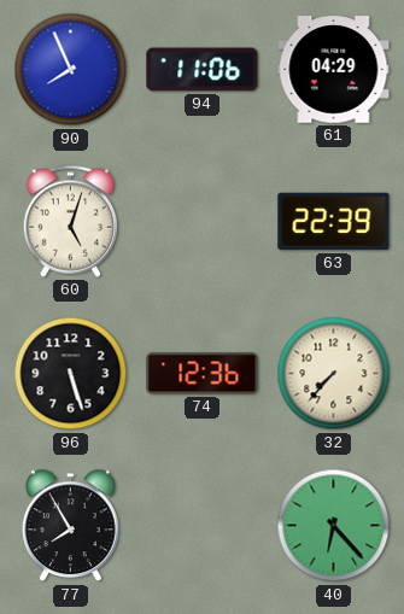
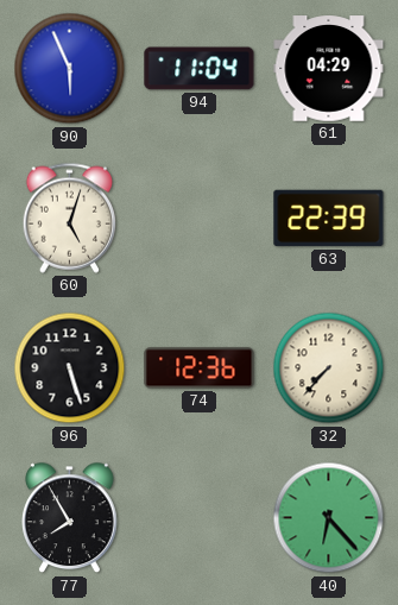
90: 7:56 -> 5:56 (70, 69)
94: 11:06 -> 11:04 (200, 69)
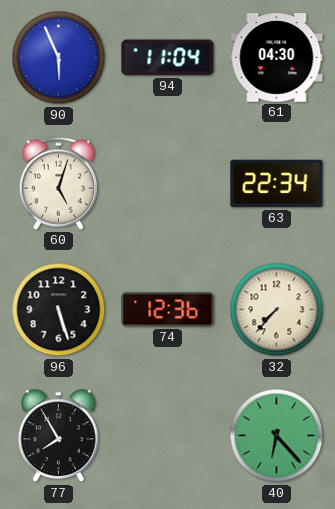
61: 04:29 -> 04:30 (277, 58)
63: 22:39 -> 22:34 (277, 184)
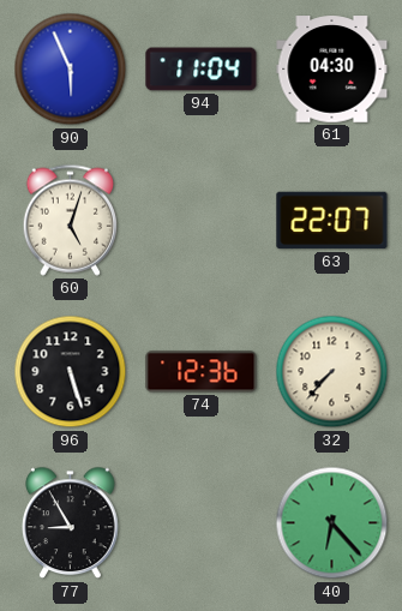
63: 22:34 -> 22:07 (332, 221)
77: 7:55 -> 8:55 (71, 523)
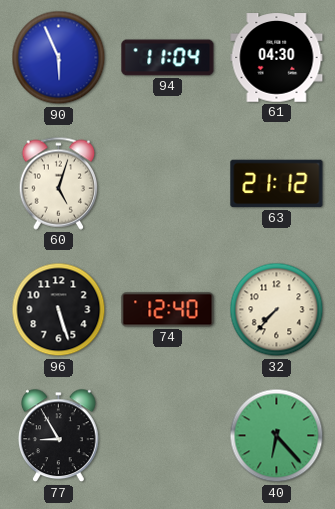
63: 22:07 -> 21:12 (277, 184)
74: 12:36 -> 12:40 (168, 310)
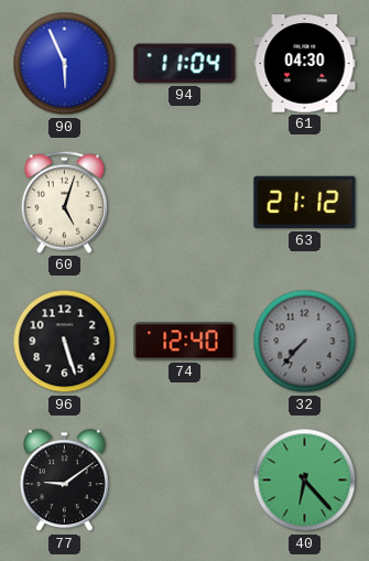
32 dial: cream -> grey (305, 342)
77: 8:55 -> 9:09 (65, 481)
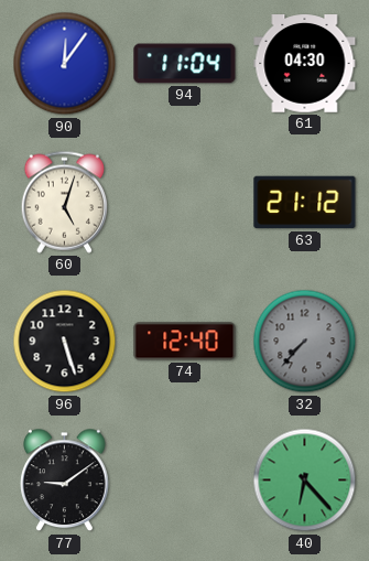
90: 5:56 -> 12:06 (65, 64)
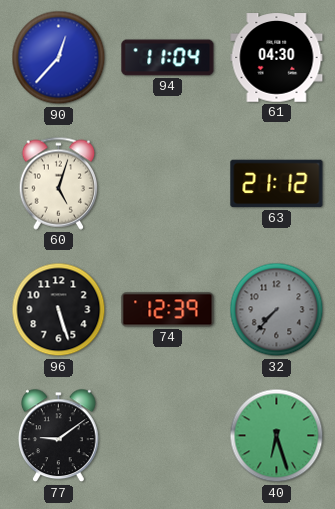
90: 12:06 -> 12:37 (59, 58)
74: 12:40 -> 12:39 (168, 310)
40: 6:23 -> 6:27 (277, 436)
